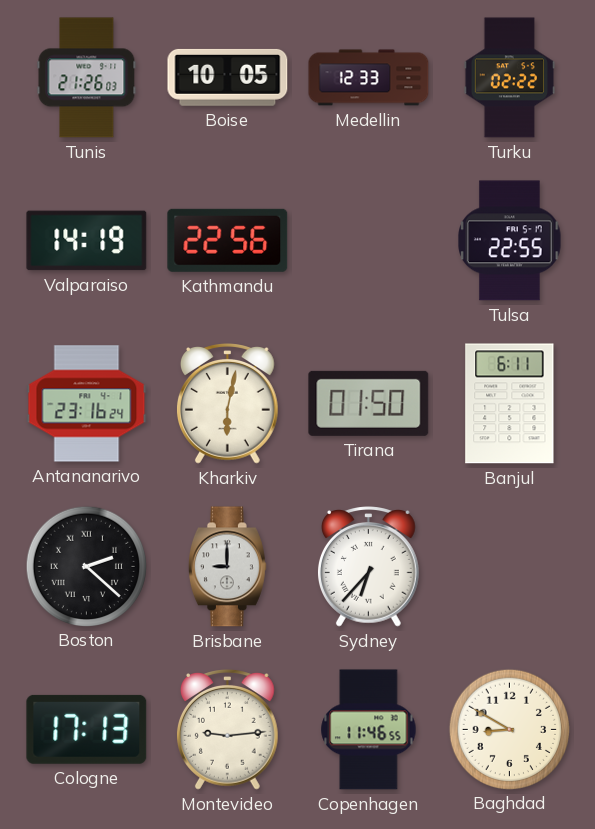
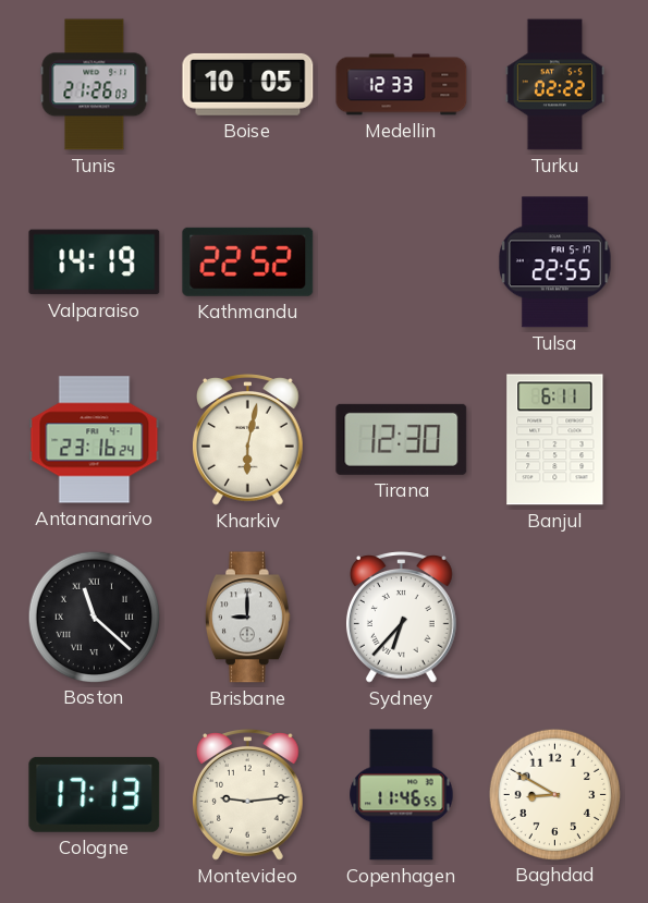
Kathmandu: 22:56 -> 22:52 (248, 261)
Tirana: 01:50 -> 12:30 (402, 439)
Boston: 2:22 -> 11:22 (94, 617)
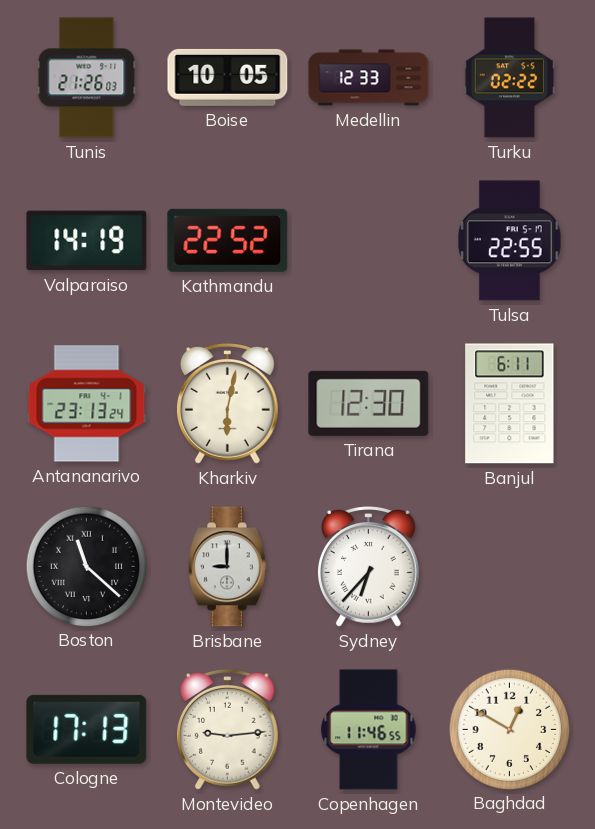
Antananarivo: 23:16 -> 23:13 (87, 404)
Baghdad: 8:50 -> 12:50 (509, 729)
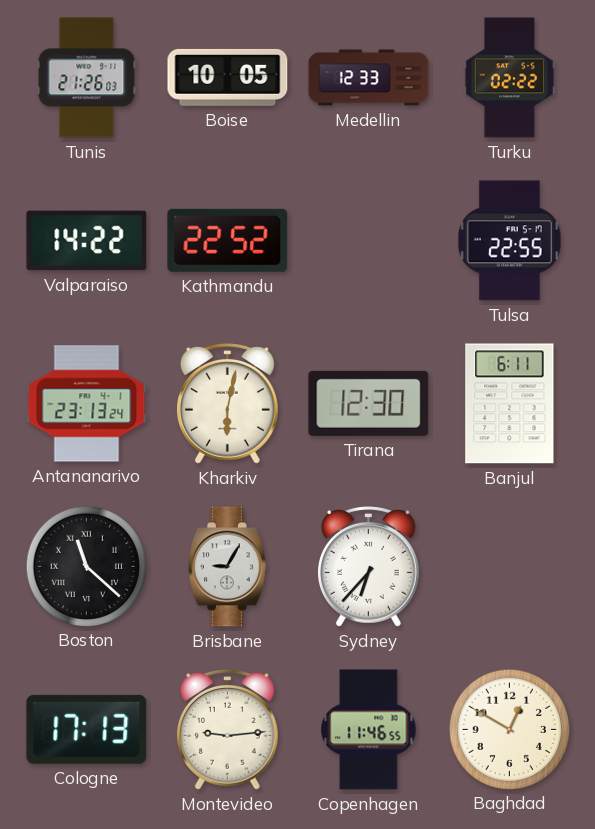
Valparaiso: 14:19 -> 14:22 (87, 241)
Brisbane: 9:00 -> 9:05 (227, 567)
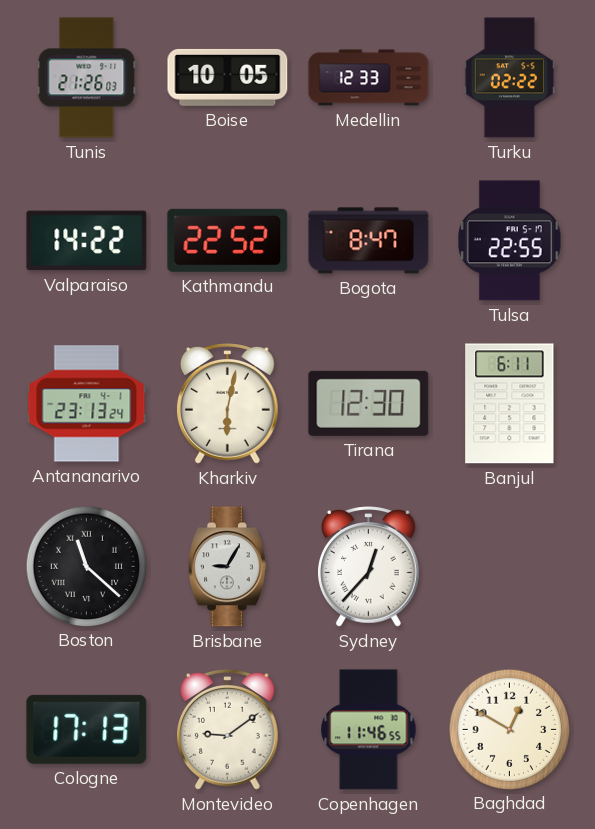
Bogota: none -> 8:47 (369, 241)
Sydney: 6:37 -> 12:37 (369, 567)
Montevideo: 9:14 -> 9:09 (228, 730)
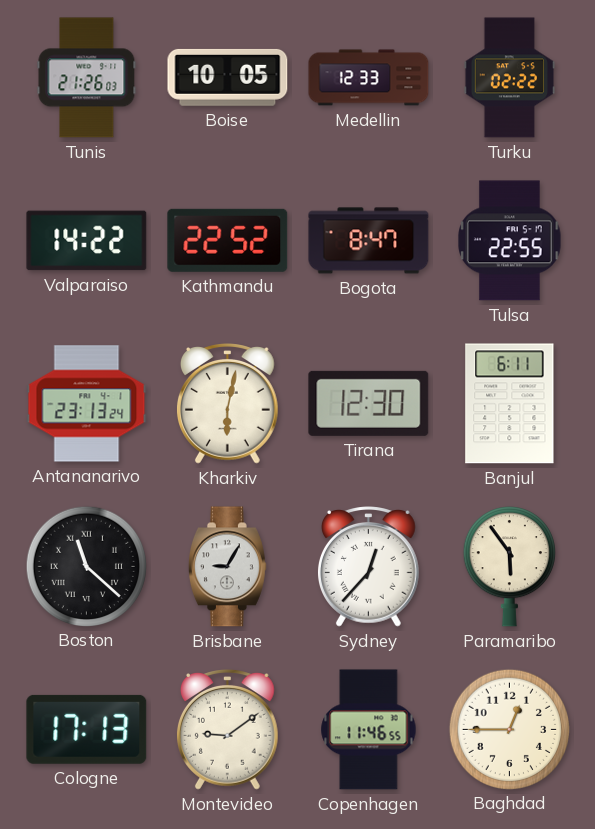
Paramaribo: none -> 5:54 (509, 567)
Baghdad: 12:50 -> 12:45 (509, 729)
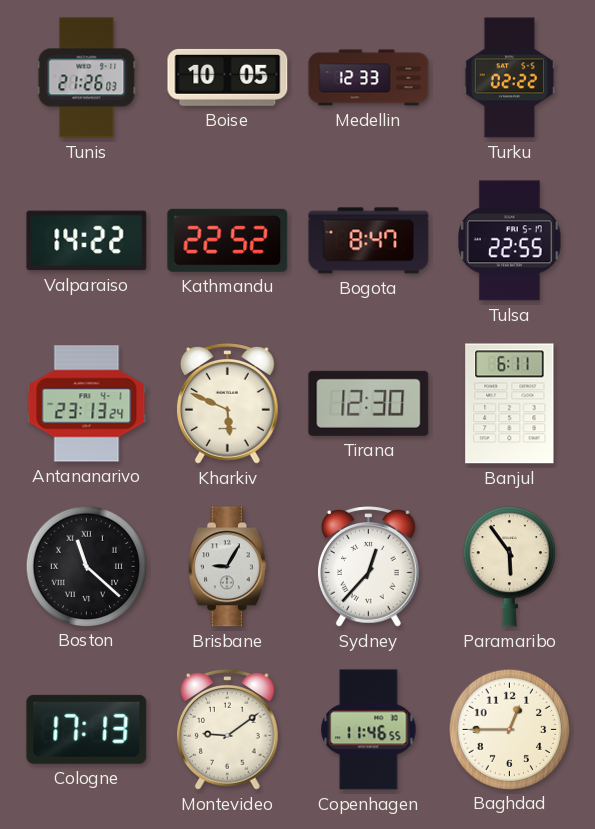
Kharkiv: 6:02 -> 5:49 (228, 404)
